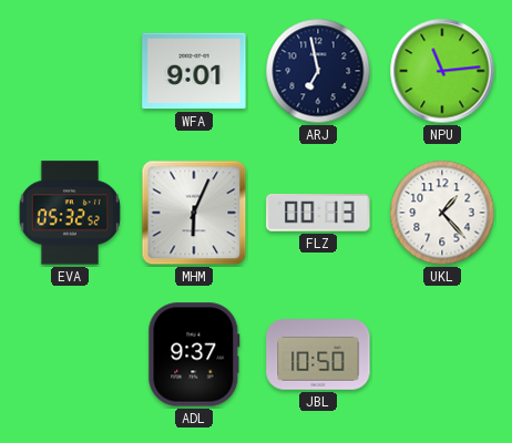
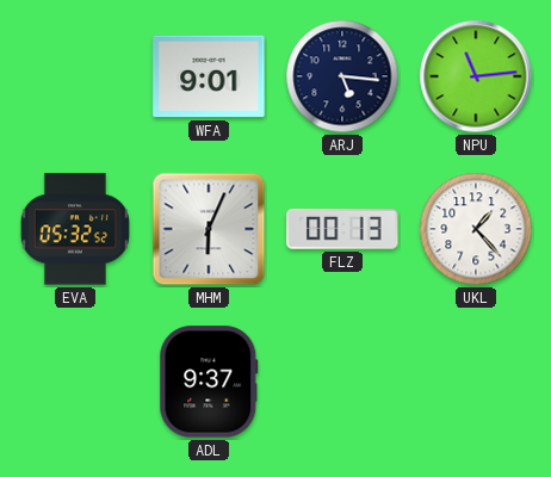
ARJ: 6:58 -> 5:16 (342, 76)
JBL: 10:50 -> none (318, 354)
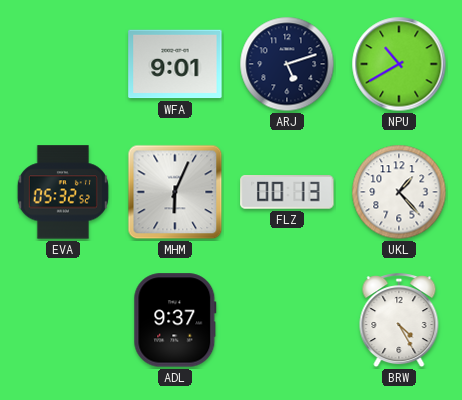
ARJ: 5:16 -> 5:12 (287, 64)
NPU: 11:14 -> 10:40 (399, 64)
BRW: none -> 4:25 (399, 321)
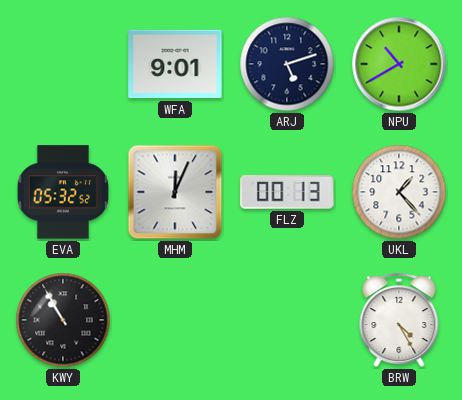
MHM: 6:04 -> 12:04 (175, 192)
KWY: none -> 10:55 (63, 320)
ADL: 9:37 -> none (175, 320)
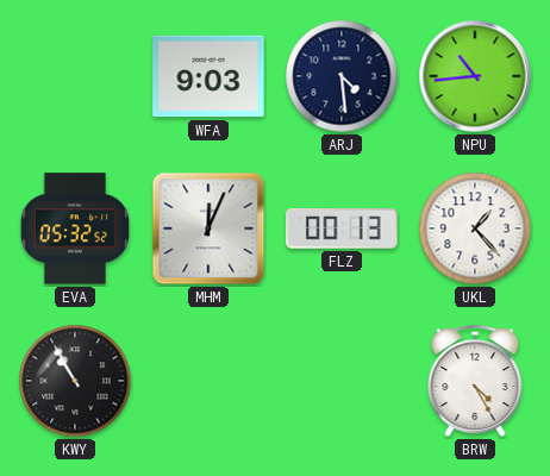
WFA: 9:01 -> 9:03 (208, 76)
ARJ: 5:12 -> 4:29 (342, 76)
NPU: 10:40 -> 10:44 (475, 76)
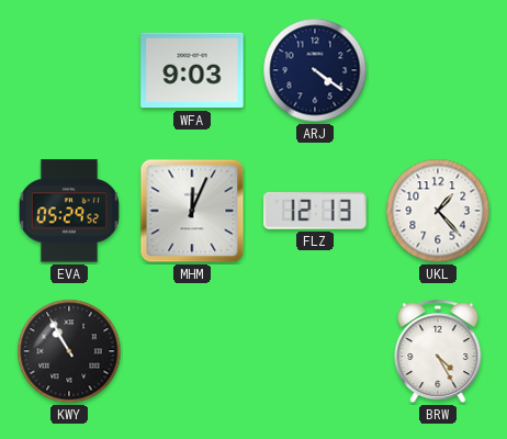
ARJ: 4:29 -> 4:21 (315, 70)
NPU: 10:44 -> none (475, 76)
EVA: 05:32 -> 05:29 (69, 211)
FLZ: 00:13 -> 12:13 (315, 211)
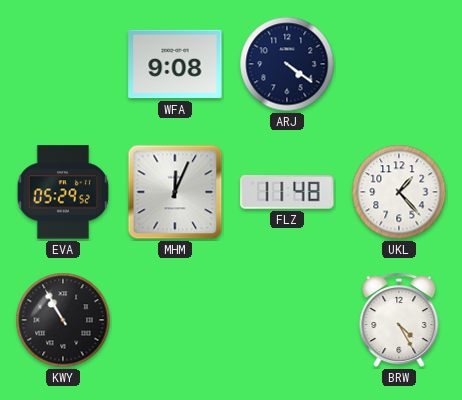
WFA: 9:03 -> 9:08 (175, 64)
FLZ: 12:13 -> 11:48 (287, 192)
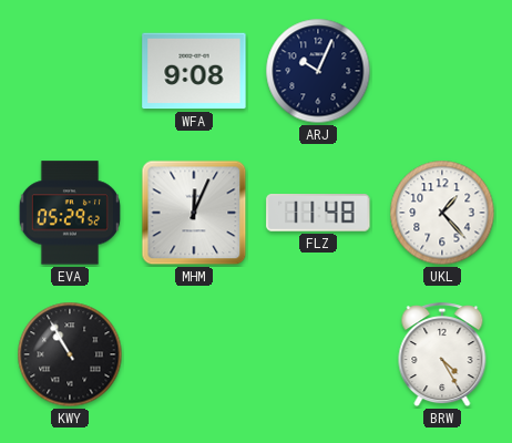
ARJ: 4:21 -> 10:04 (318, 71)
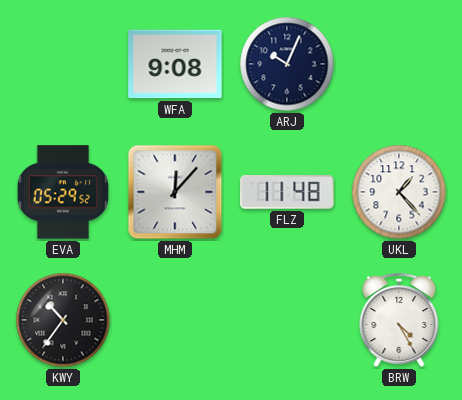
MHM: 12:04 -> 12:07 (175, 192)
KWY: 10:55 -> 10:36 (63, 320)
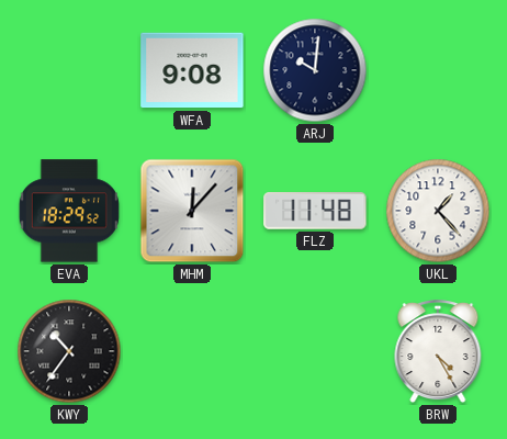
ARJ: 10:04 -> 10:01 (315, 70)
EVA: 05:29 -> 18:29 (69, 211)
